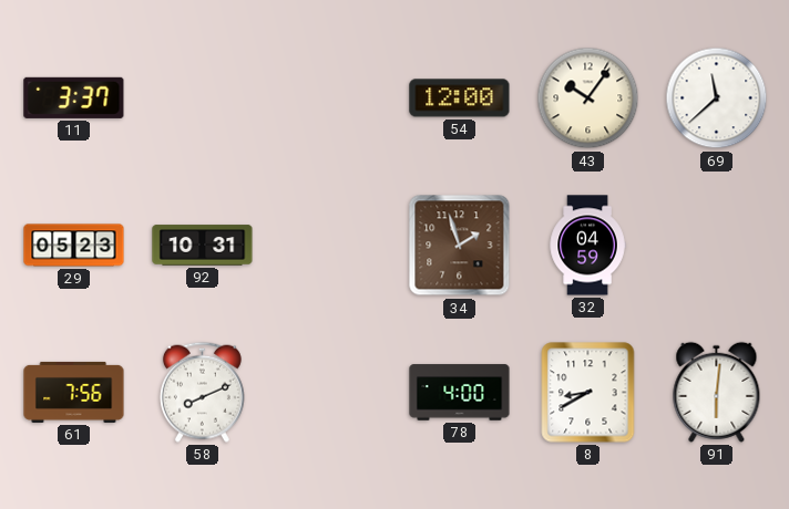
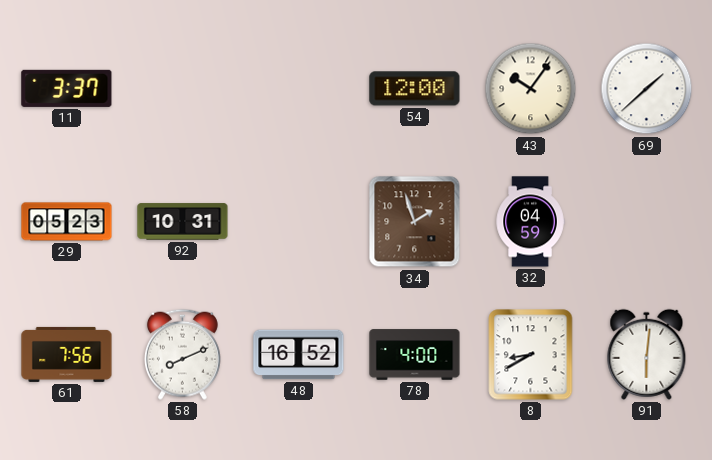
69: 11:38 -> 1:38 (647, 89)
48: none -> 16:52 (299, 355)
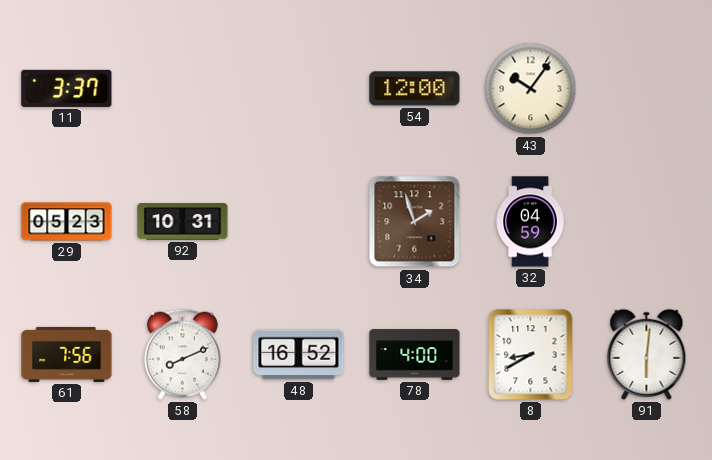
69: 1:38 -> none (647, 89)
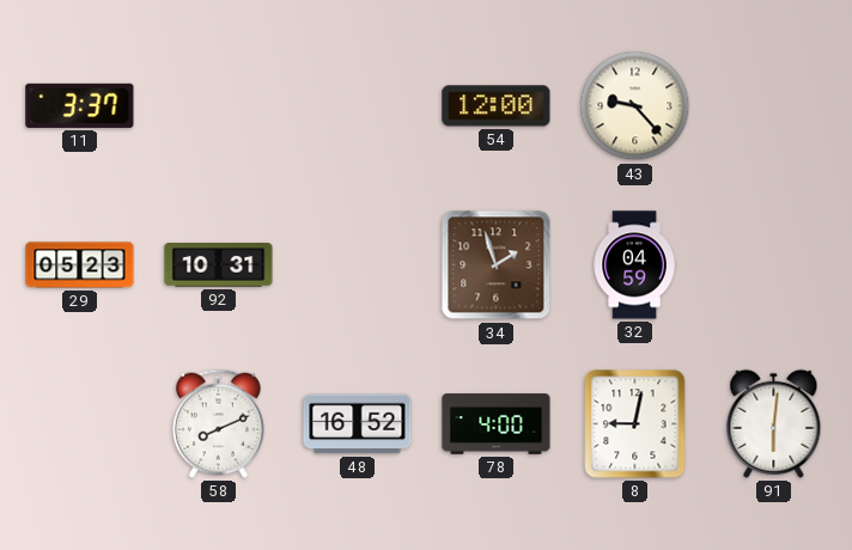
43: 10:06 -> 9:23 (635, 106)
61: 7:56 -> none (67, 354)
8: 8:40 -> 9:02 (635, 424)
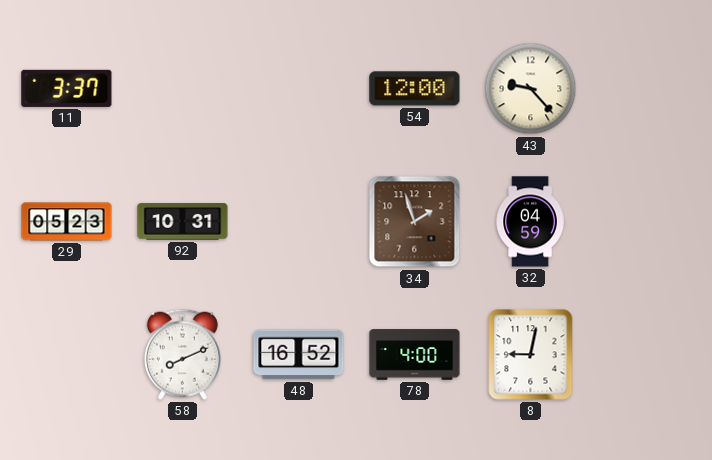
91: 6:01 -> none (774, 423)
